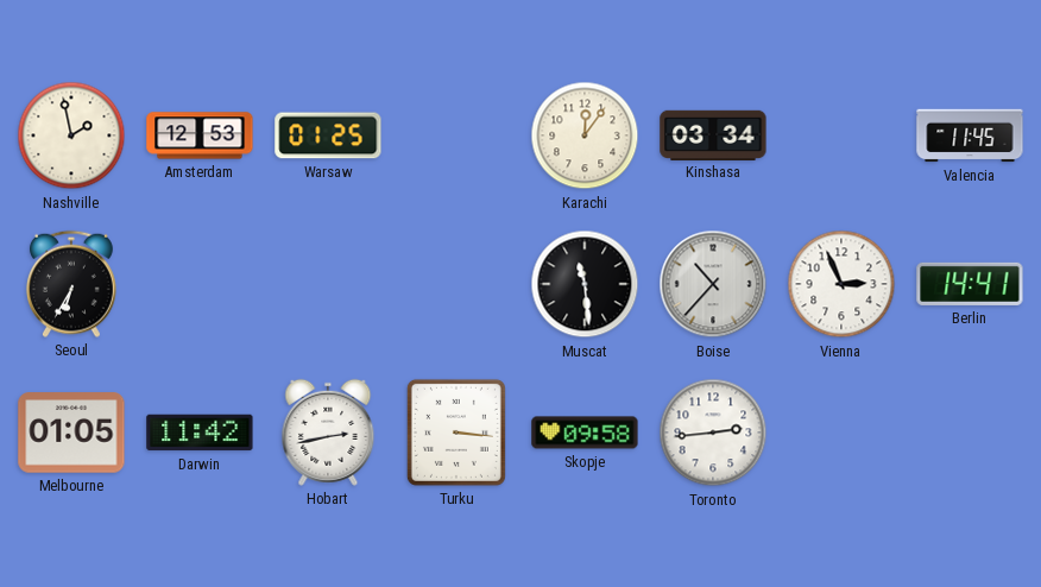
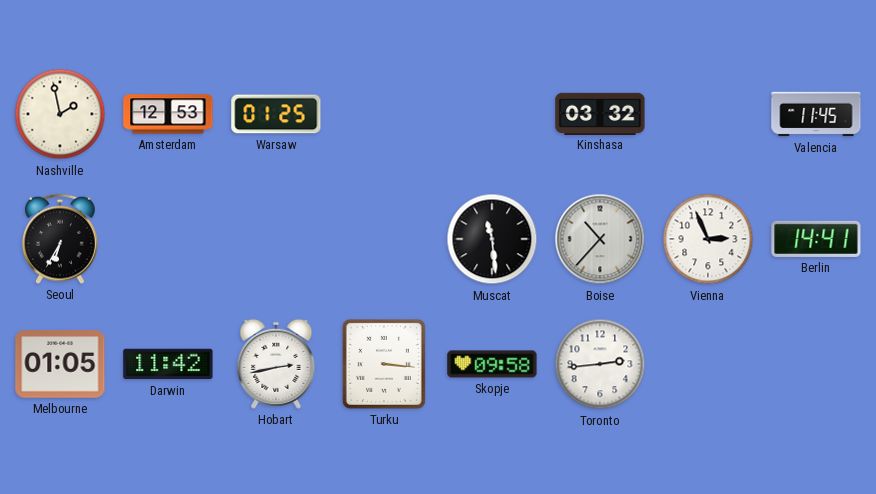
Karachi: 12:06 -> none (585, 135)
Kinshasa: 03:34 -> 03:32 (600, 113)
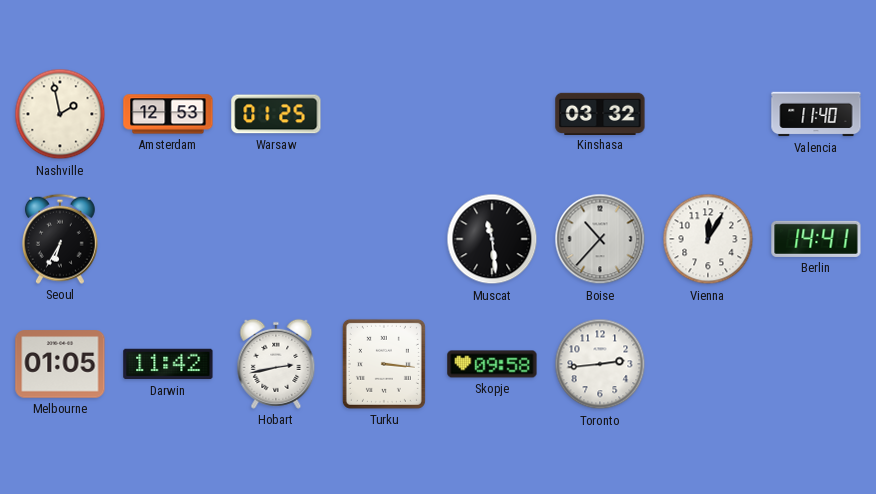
Valencia: 11:45 -> 11:40 (816, 114)
Vienna: 2:56 -> 12:05 (708, 239)
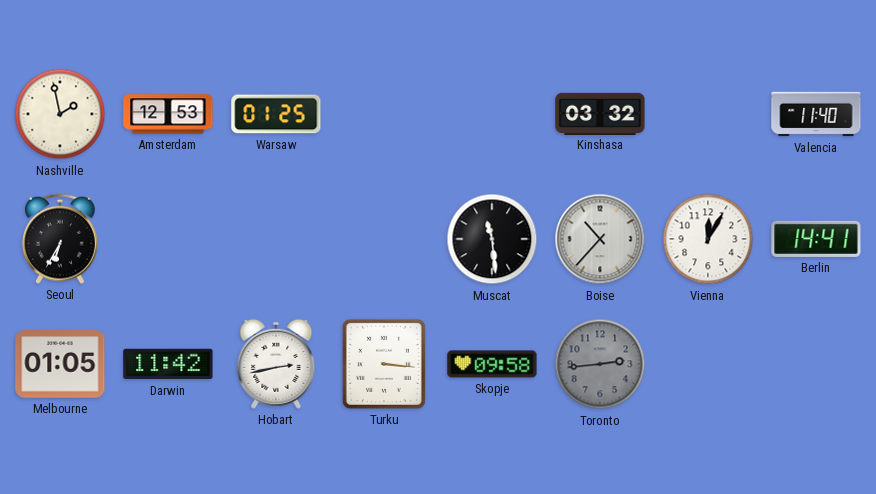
Toronto dial: white -> grey (600, 364)
